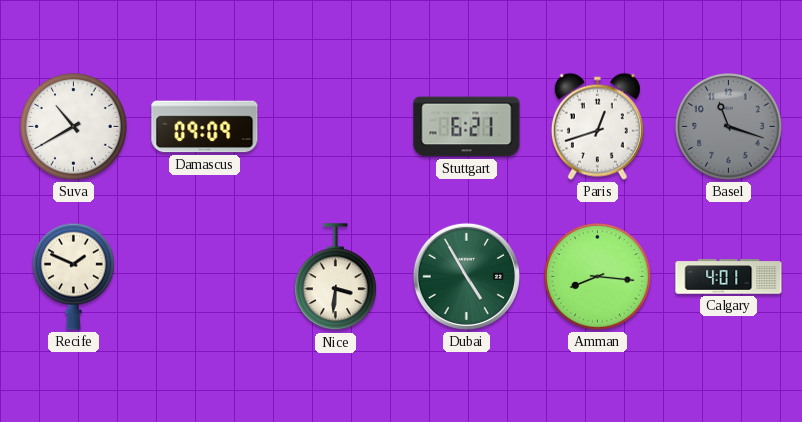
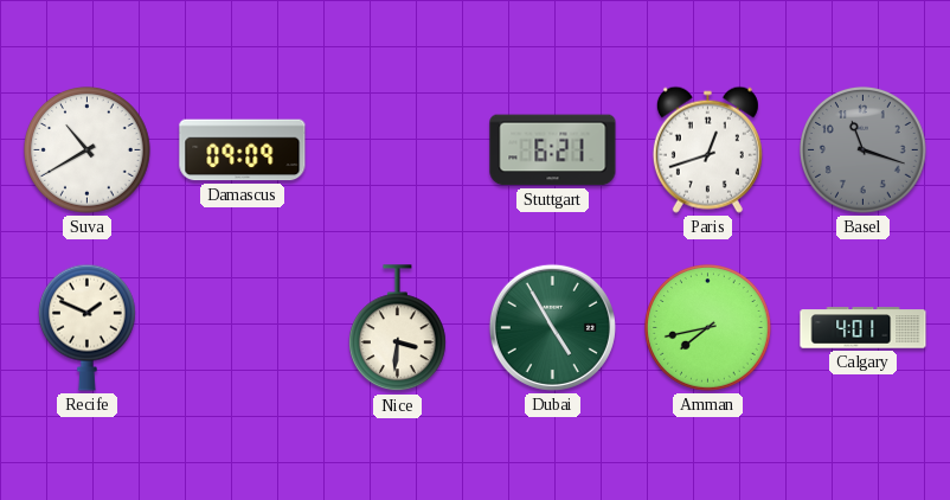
Amman: 8:16 -> 7:43 (708, 328)
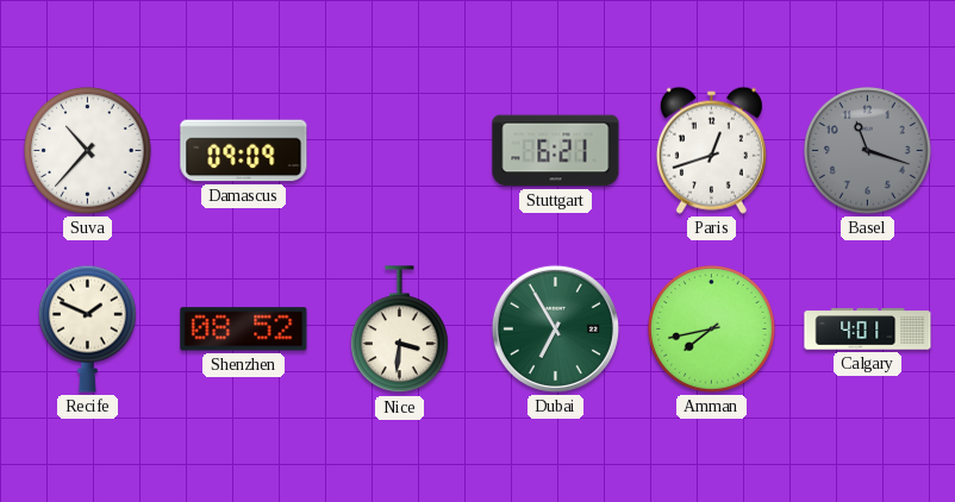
Suva: 10:40 -> 10:37 (88, 151)
Shenzhen: none -> 08:52 (244, 330)
Dubai: 4:55 -> 6:55 (555, 328)
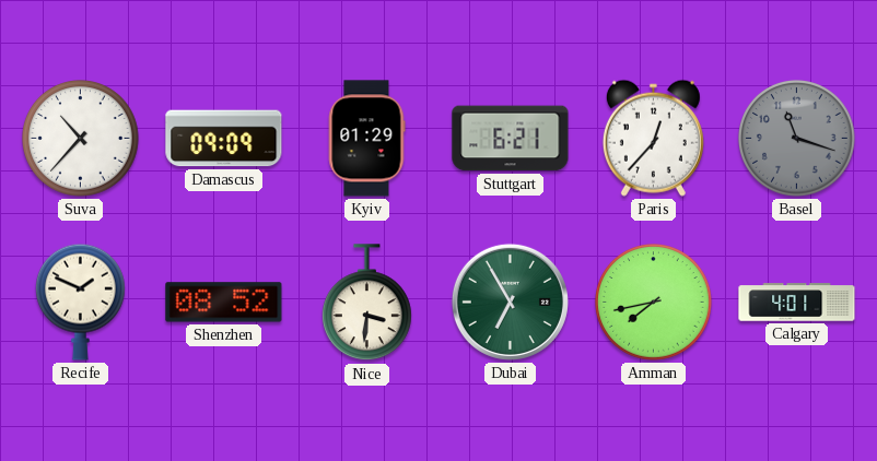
Kyiv: none -> 01:29 (366, 139)
Paris: 12:42 -> 12:37 (653, 138)
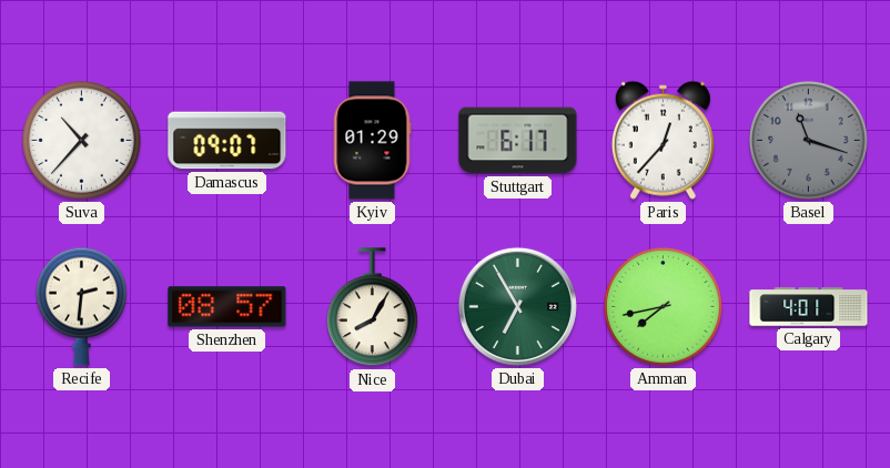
Damascus: 09:09 -> 09:07 (227, 141)
Stuttgart: 6:21 -> 6:17 (518, 141)
Recife: 1:49 -> 2:31 (82, 306)
Shenzhen: 08:52 -> 08:57 (227, 307)
Nice: 3:31 -> 8:05 (373, 307)
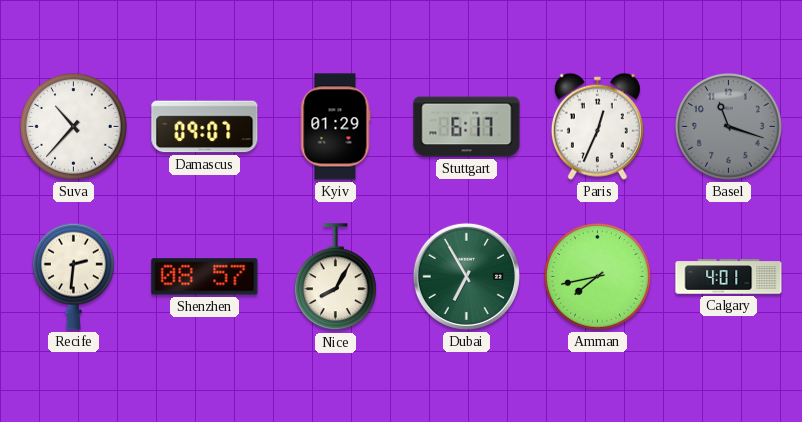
Paris: 12:37 -> 12:34 (597, 126)
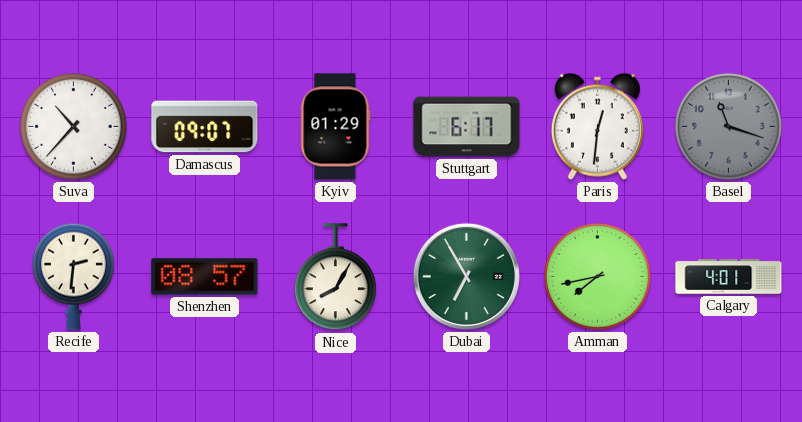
Paris: 12:34 -> 12:31 (597, 126)
